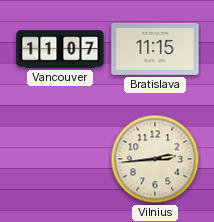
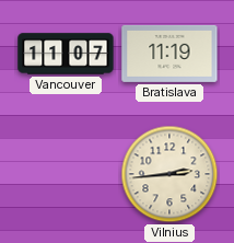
Bratislava: 11:15 -> 11:19 (169, 54)
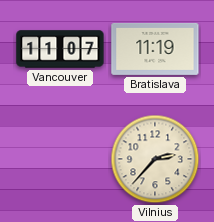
Vilnius: 2:44 -> 2:37 (155, 159)
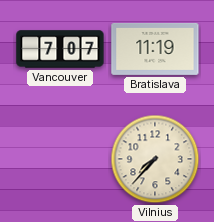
Vancouver: 11:07 -> 7:07 (60, 49)
Vilnius: 2:37 -> 7:37 (155, 159)
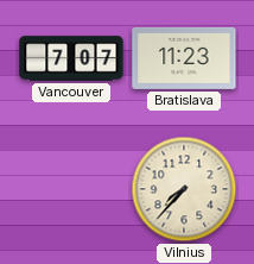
Bratislava: 11:19 -> 11:23 (184, 58)
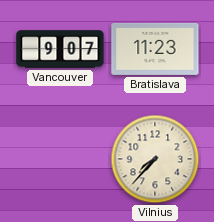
Vancouver: 7:07 -> 9:07 (60, 49)
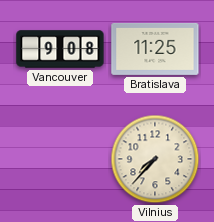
Vancouver: 9:07 -> 9:08 (60, 49)
Bratislava: 11:23 -> 11:25 (155, 49)
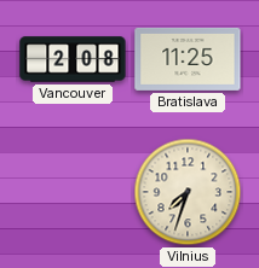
Vancouver: 9:08 -> 2:08 (73, 59)
Vilnius: 7:37 -> 7:33 (188, 192)
